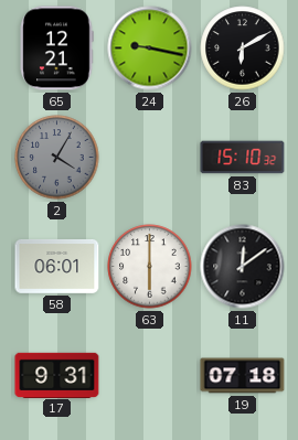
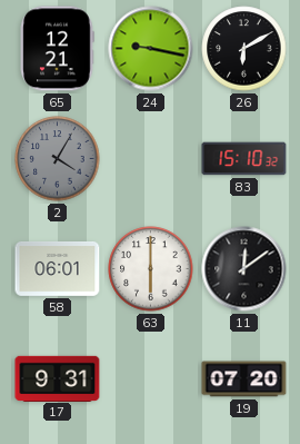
19: 07:18 -> 07:20 (244, 379)
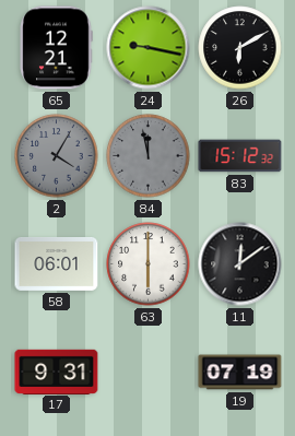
84: none -> 11:58 (149, 156)
83: 15:10 -> 15:12 (240, 156)
19: 07:20 -> 07:19 (240, 373)
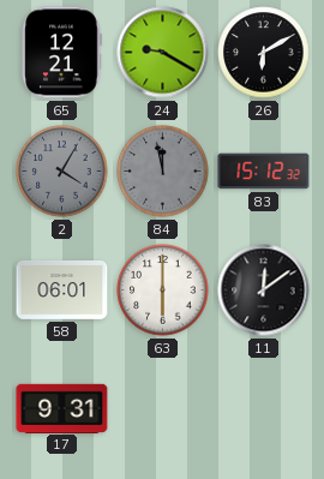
24: 9:17 -> 9:20 (163, 53)
19: 07:19 -> none (240, 373)
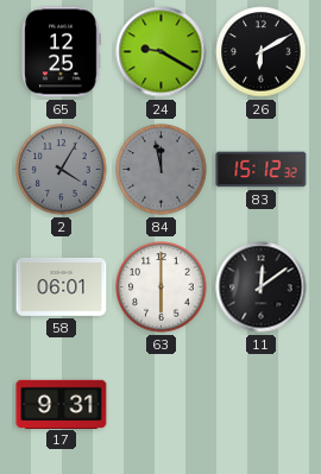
65: 12:21 -> 12:25 (61, 52)
